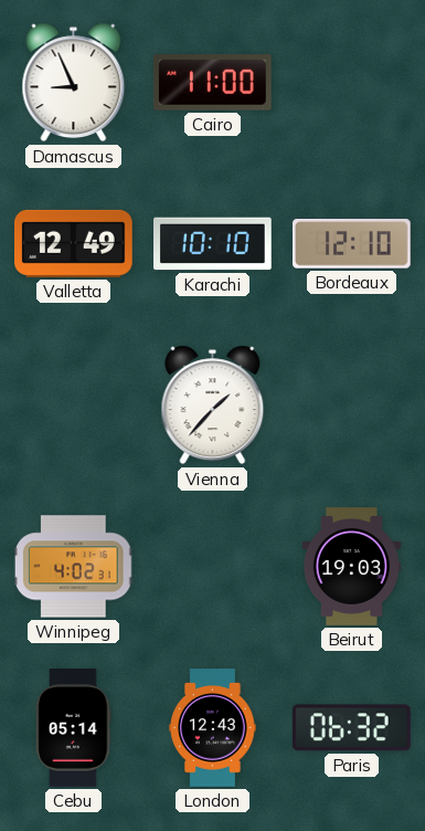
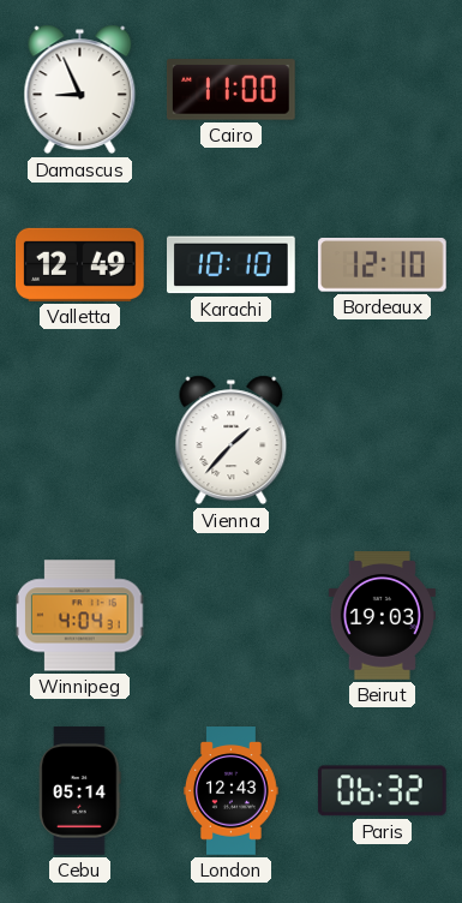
Winnipeg: 4:02 -> 4:04 (80, 616)
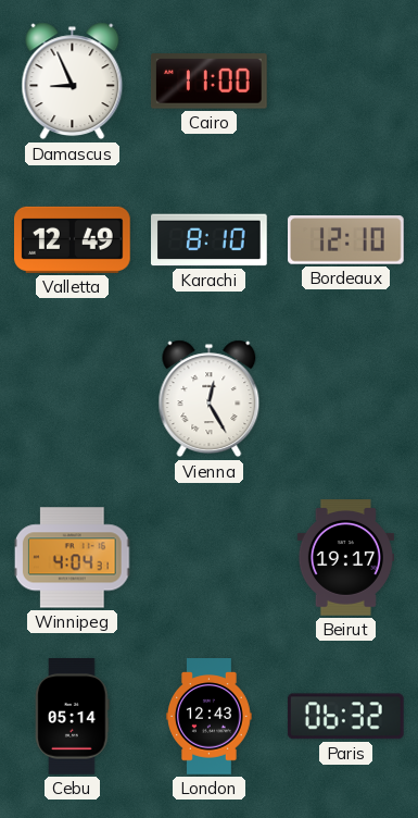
Karachi: 10:10 -> 8:10 (210, 240)
Vienna: 1:37 -> 12:25 (210, 399)
Beirut: 19:03 -> 19:17 (345, 558)
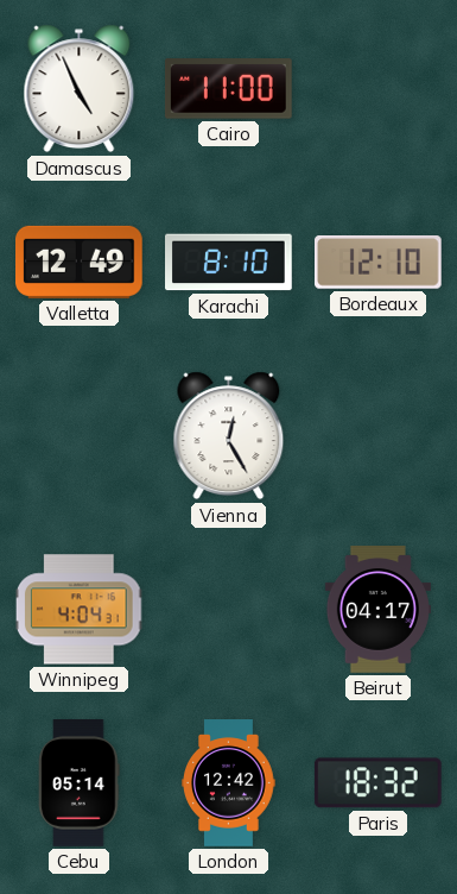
Damascus: 8:56 -> 4:56 (80, 89)
Beirut: 19:17 -> 04:17 (377, 610)
London: 12:43 -> 12:42 (229, 783)
Paris: 06:32 -> 18:32 (377, 783)
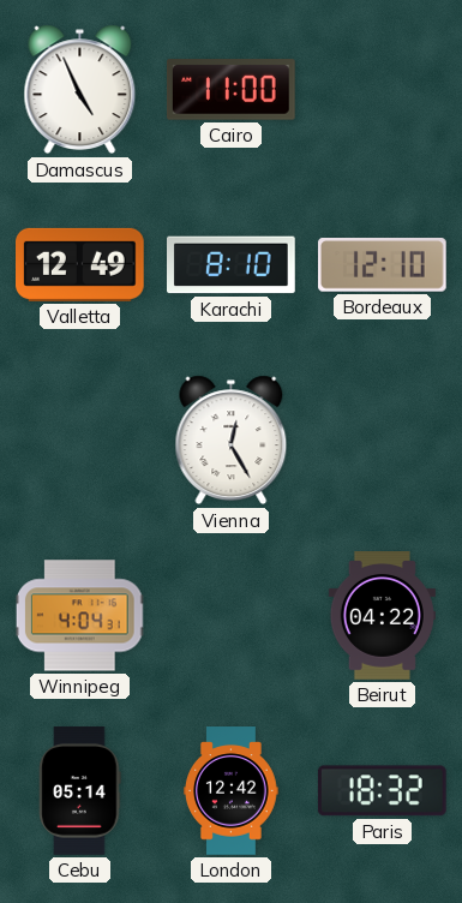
Beirut: 04:17 -> 04:22 (382, 616)
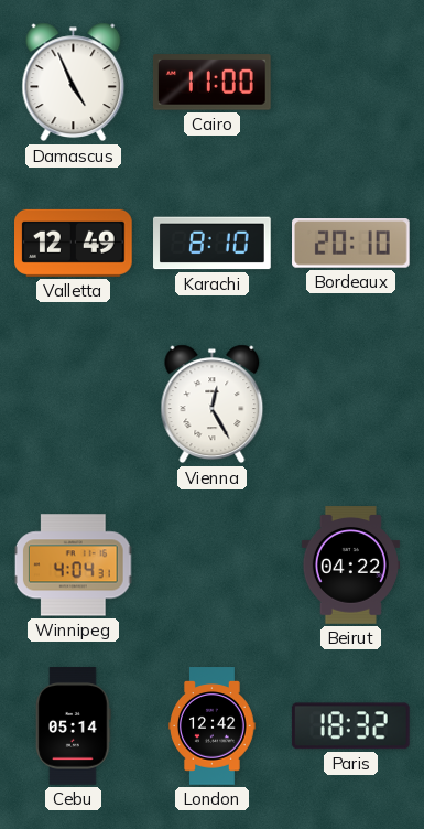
Bordeaux: 12:10 -> 20:10 (351, 244)
